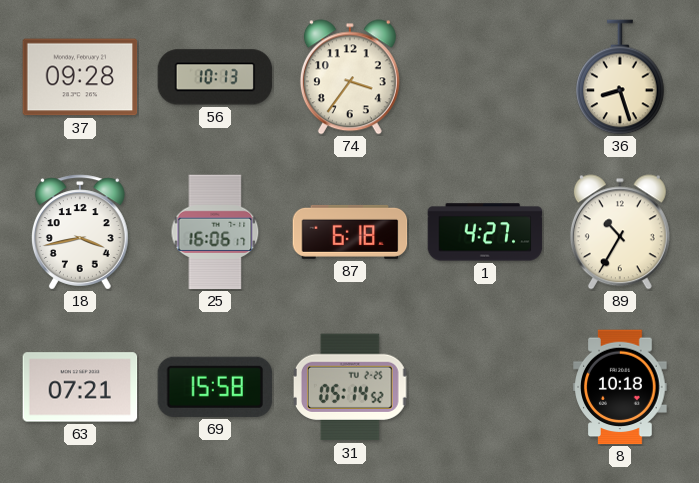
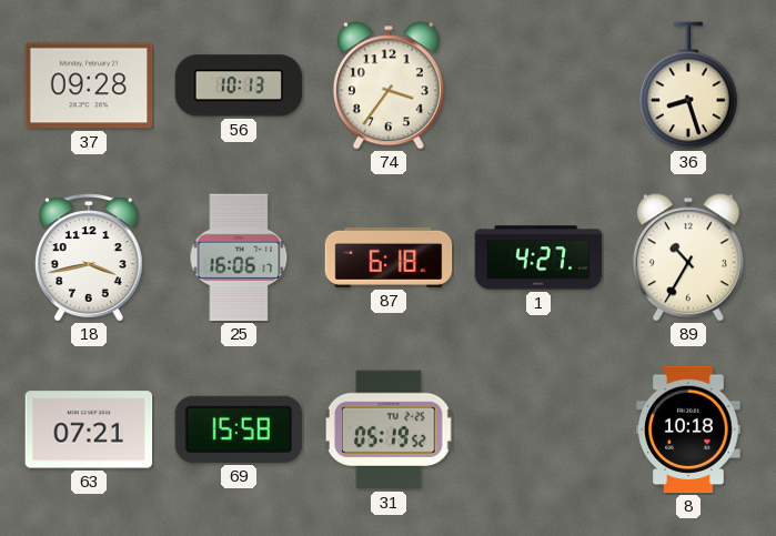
31: 05:14 -> 05:19 (389, 429)
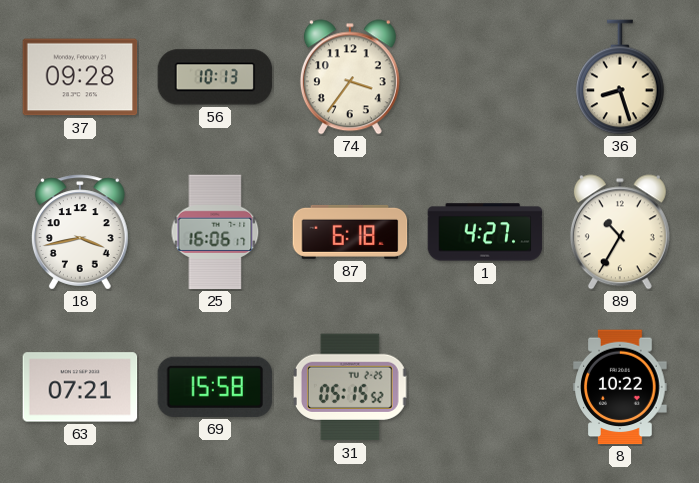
31: 05:19 -> 05:15 (350, 387)
8: 10:18 -> 10:22 (620, 387)
